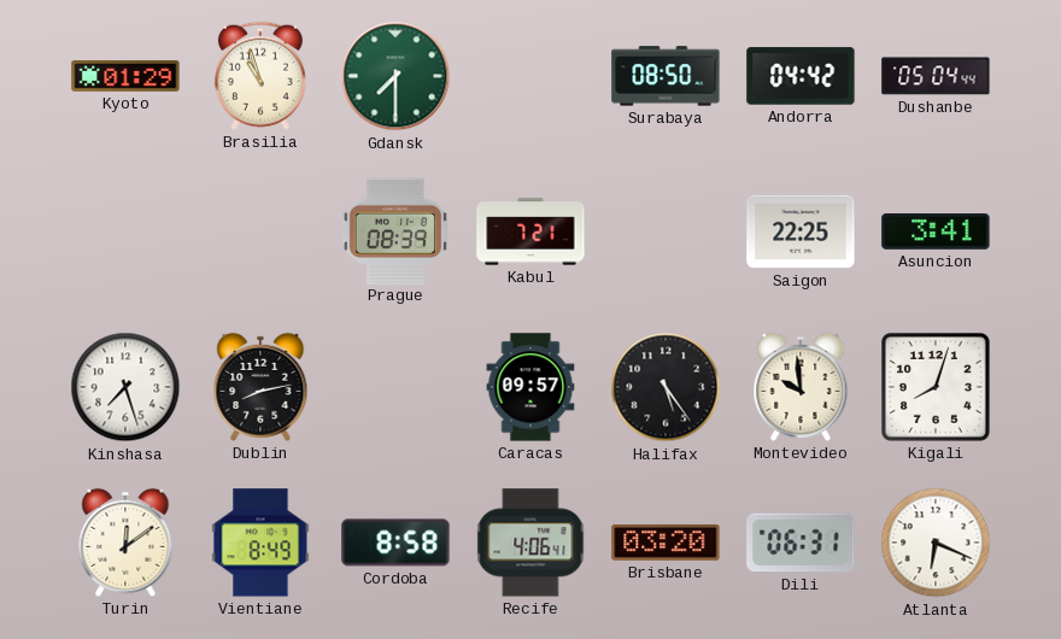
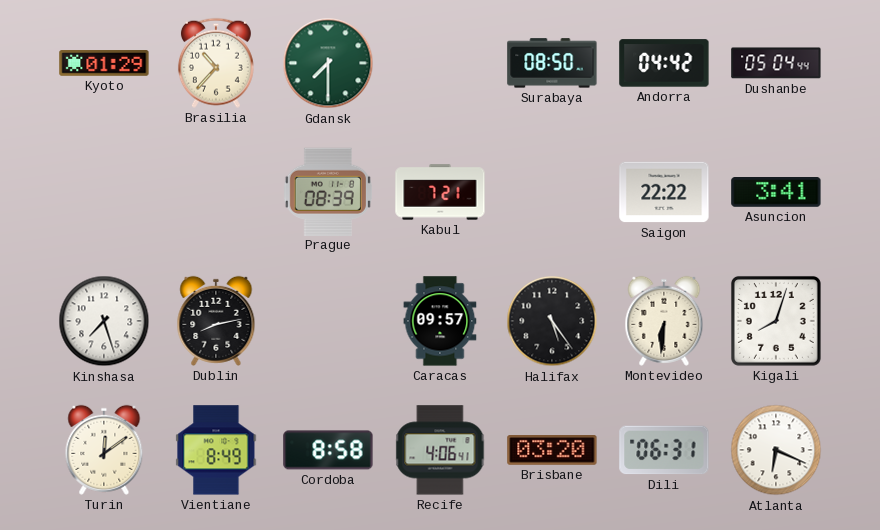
Brasilia: 10:57 -> 10:37 (216, 63)
Saigon: 22:25 -> 22:22 (664, 192)
Montevideo: 9:59 -> 6:31 (664, 321)
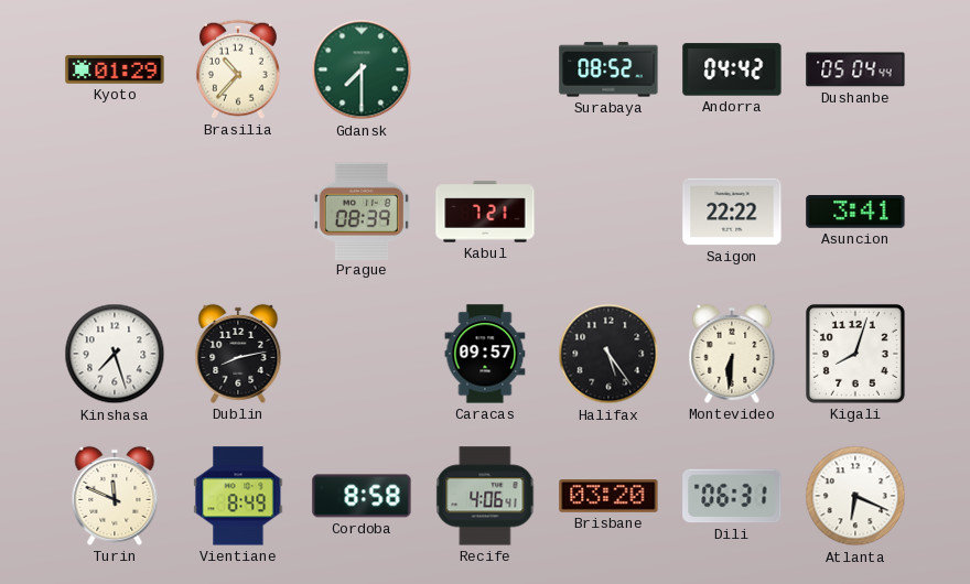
Surabaya: 08:50 -> 08:52 (608, 69)
Turin: 12:09 -> 11:49 (115, 496)
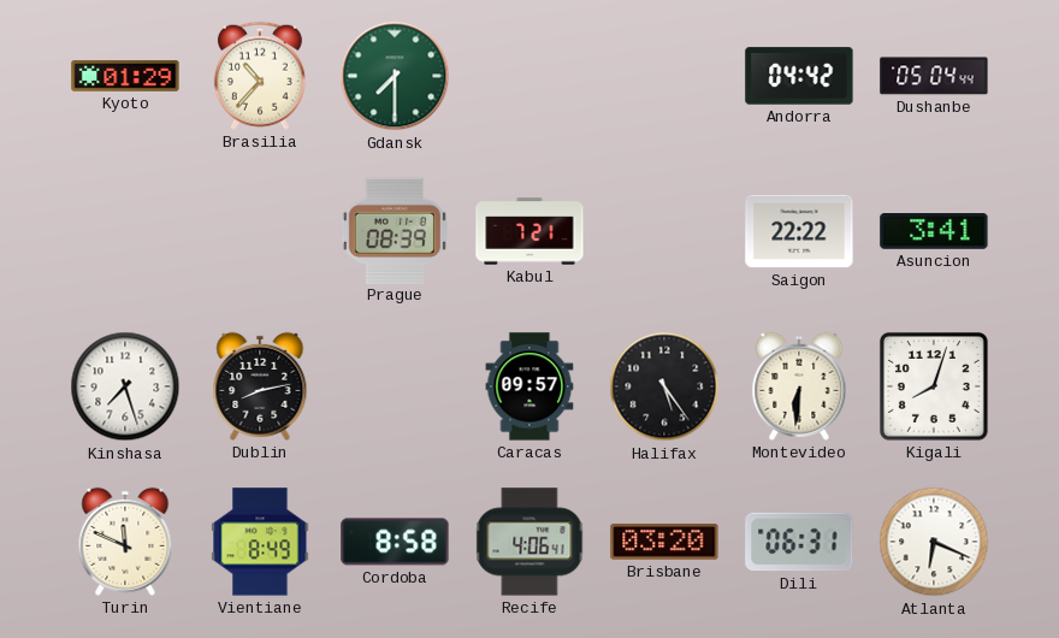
Surabaya: 08:52 -> none (608, 69)
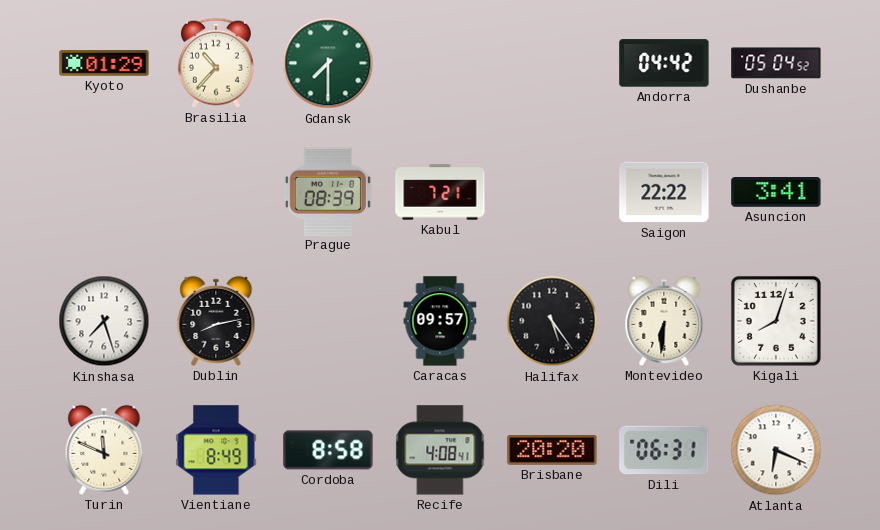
Dushanbe: 05:04:44 -> 05:04:52 (776, 63)
Recife: 4:06 -> 4:08 (440, 450)
Brisbane: 03:20 -> 20:20 (552, 451)
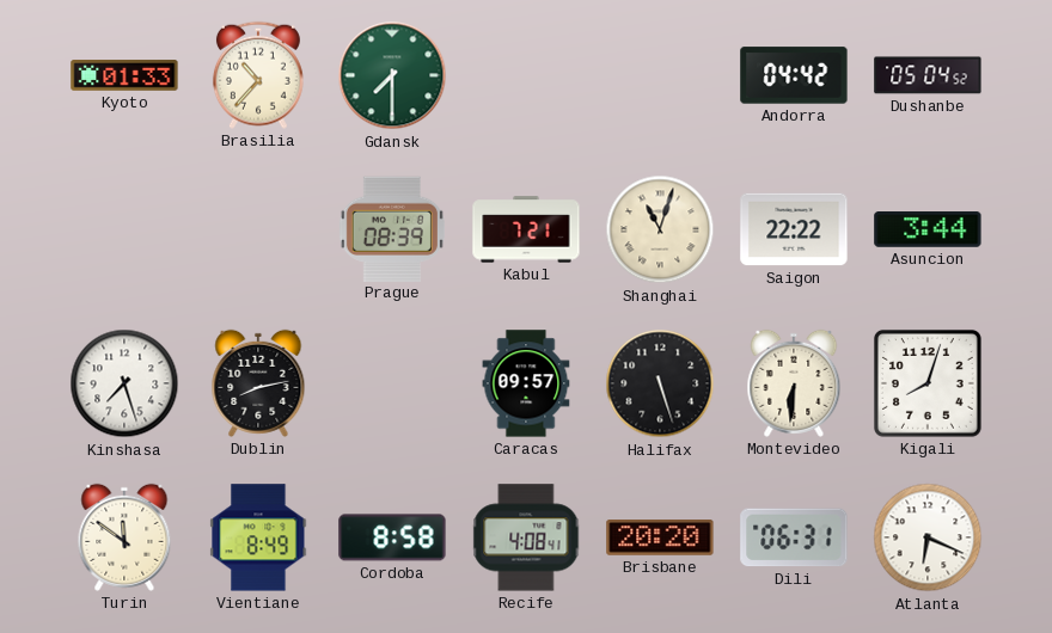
Kyoto: 01:29 -> 01:33 (124, 75)
Shanghai: none -> 11:03 (660, 229)
Asuncion: 3:41 -> 3:44 (928, 231)
Halifax: 5:24 -> 5:27 (660, 383)
Turin: 11:49 -> 11:51 (124, 537)
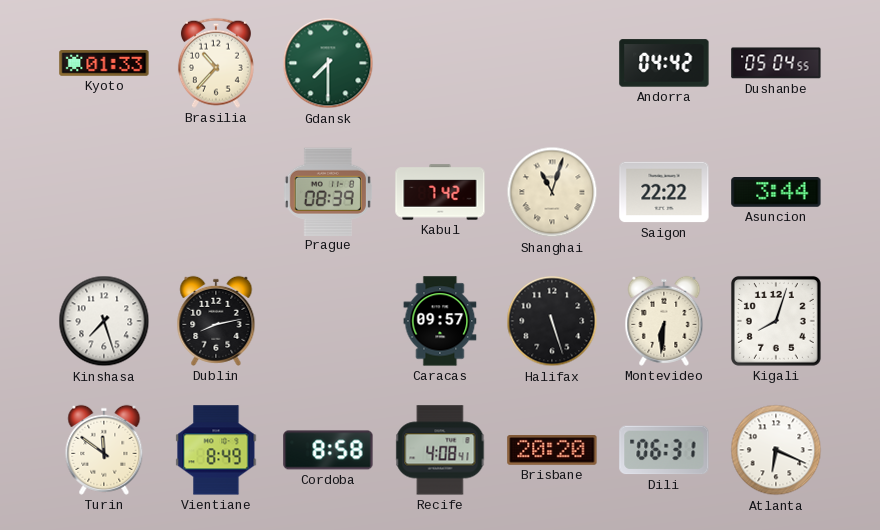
Dushanbe: 05:04:52 -> 05:04:55 (776, 63)
Kabul: 7:21 -> 7:42 (440, 192)
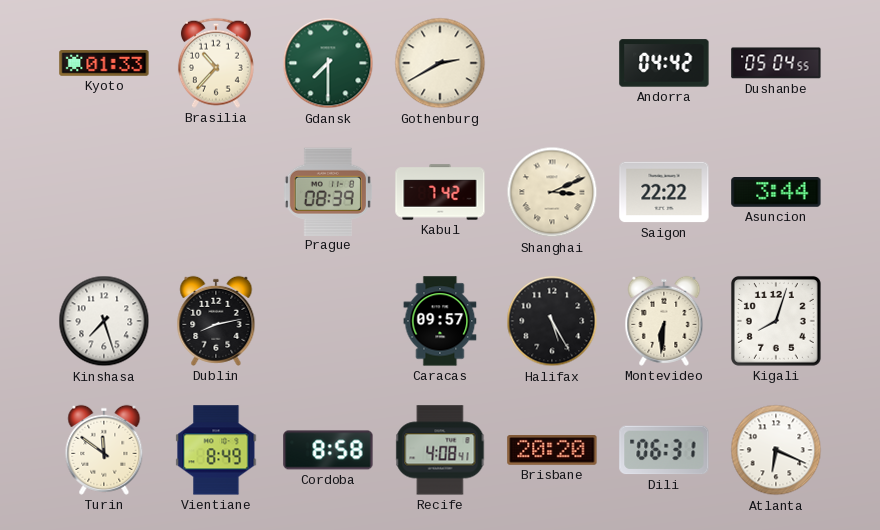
Gothenburg: none -> 2:40 (440, 63)
Shanghai: 11:03 -> 3:11 (552, 192)
Halifax: 5:27 -> 5:25 (552, 321)
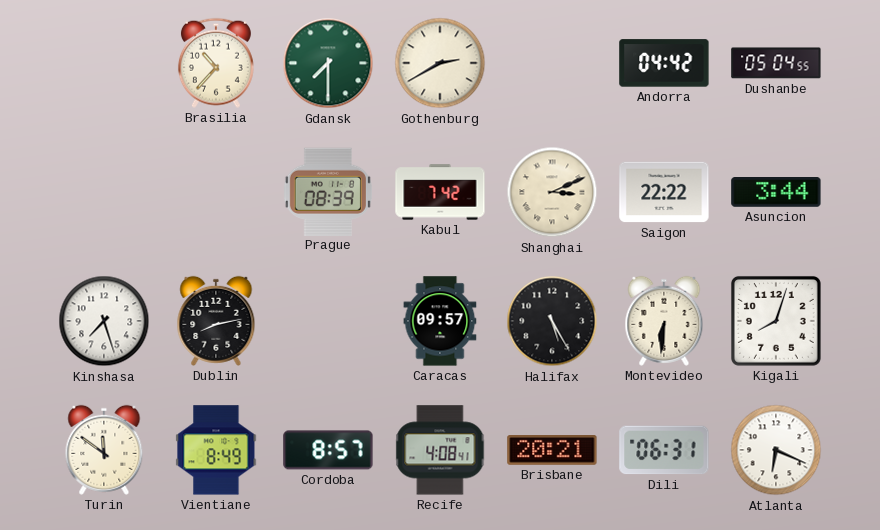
Kyoto: 01:33 -> none (104, 63)
Cordoba: 8:58 -> 8:57 (328, 450)
Brisbane: 20:20 -> 20:21 (552, 451)
